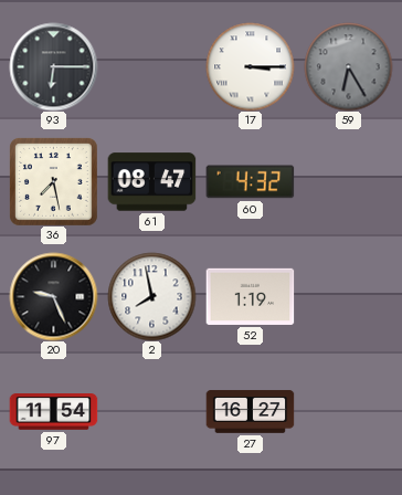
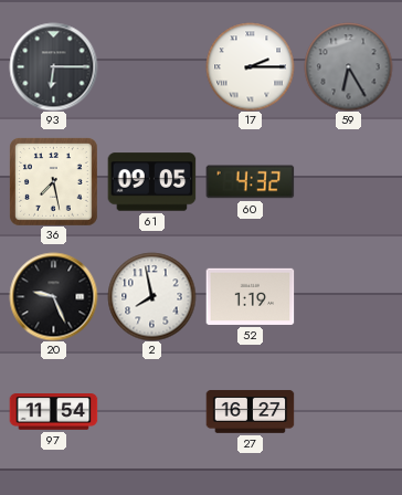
17: 3:15 -> 2:15 (250, 66)
61: 08:47 -> 09:05 (151, 182)
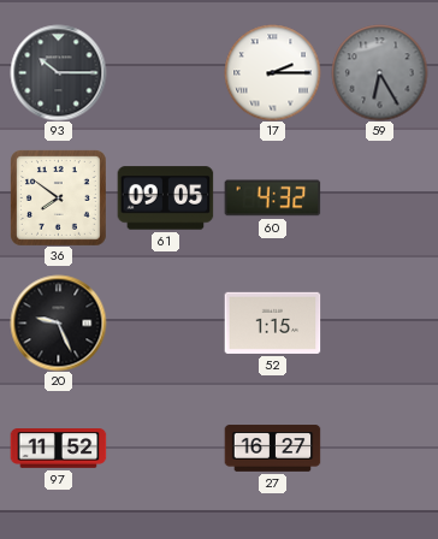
93: 6:15 -> 10:15 (58, 72)
36: 7:28 -> 7:51 (58, 197)
2: 7:58 -> none (151, 296)
52: 1:19 -> 1:15 (272, 322)
97: 11:54 -> 11:52 (58, 449)
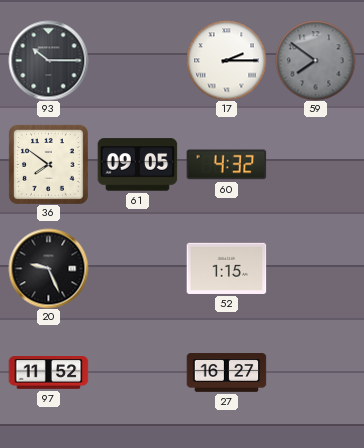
59: 6:25 -> 7:51 (315, 60)
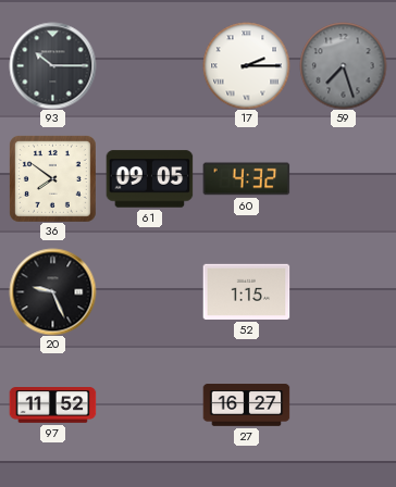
59: 7:51 -> 7:27 (343, 65)
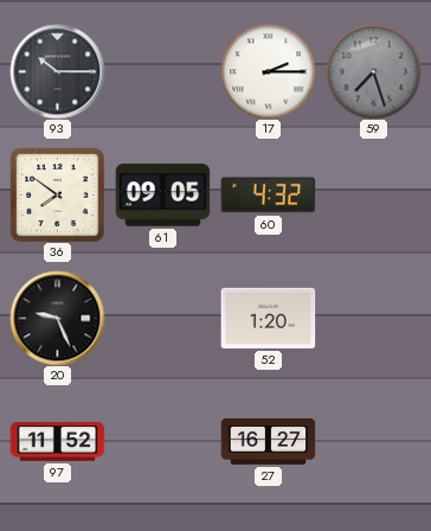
52: 1:15 -> 1:20 (268, 318)
